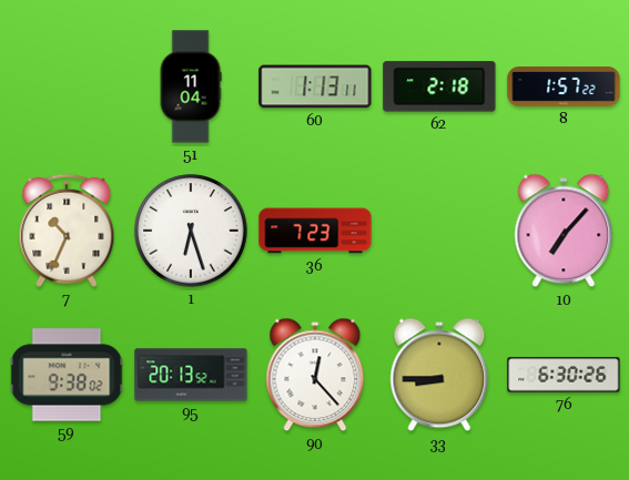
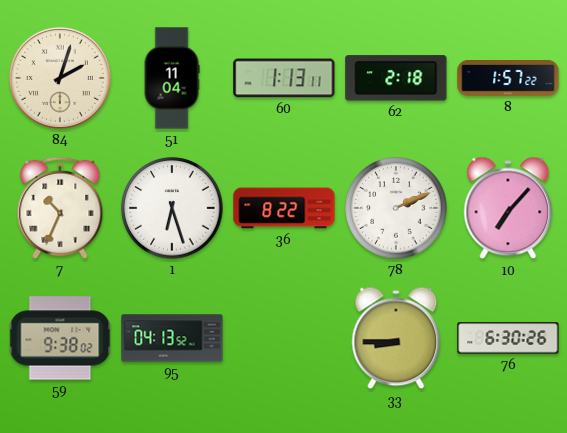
84: none -> 2:03 (60, 78)
36: 7:23 -> 8:22 (284, 208)
78: none -> 2:11 (396, 208)
95: 20:13 -> 04:13 (172, 338)
90: 12:23 -> none (315, 375)
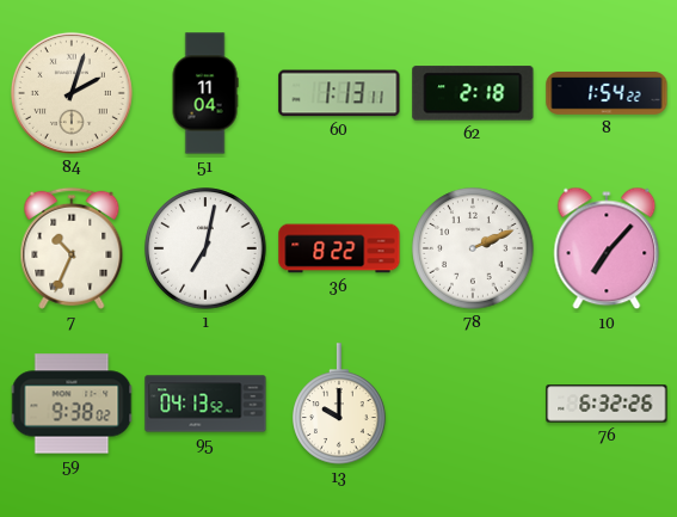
8: 1:57 -> 1:54 (607, 94)
1: 6:27 -> 7:02 (205, 248)
13: none -> 10:00 (339, 404)
33: 8:45 -> none (396, 338)
76: 6:30 -> 6:32 (607, 404)
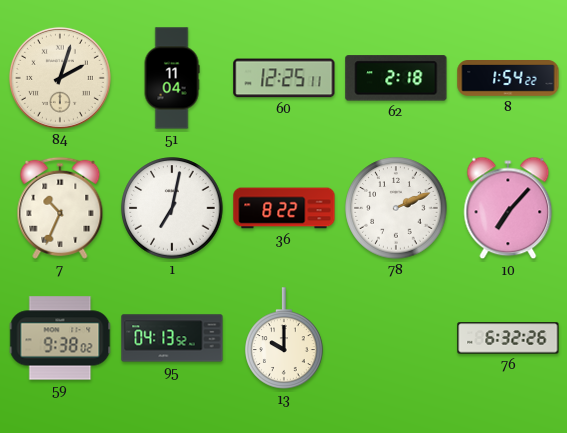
60: 1:13 -> 12:25 (284, 78)
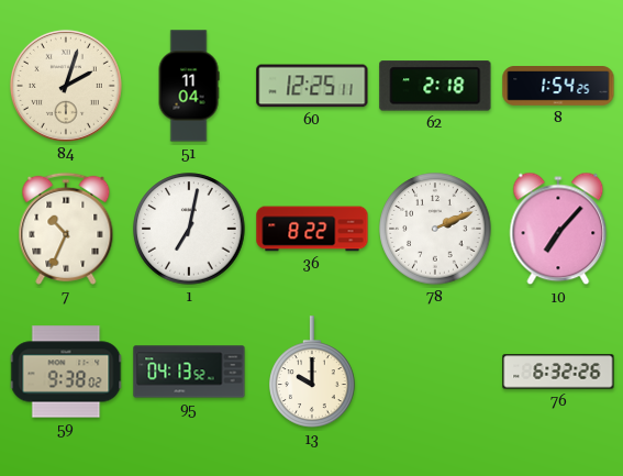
8: 1:54:22 -> 1:54:25 (558, 87)
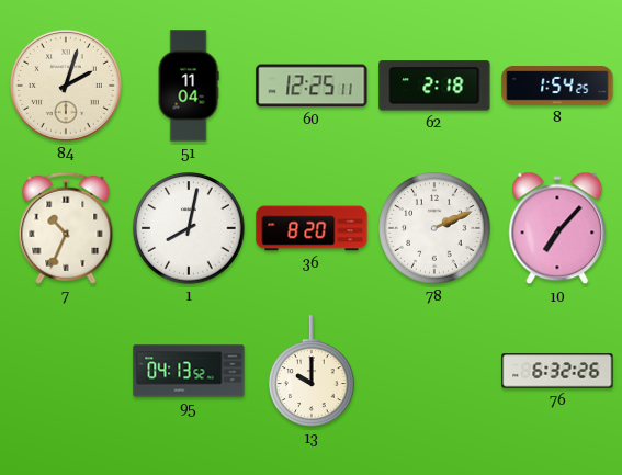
1: 7:02 -> 8:02 (189, 228)
36: 8:22 -> 8:20 (312, 228)
59: 9:38 -> none (66, 372)
